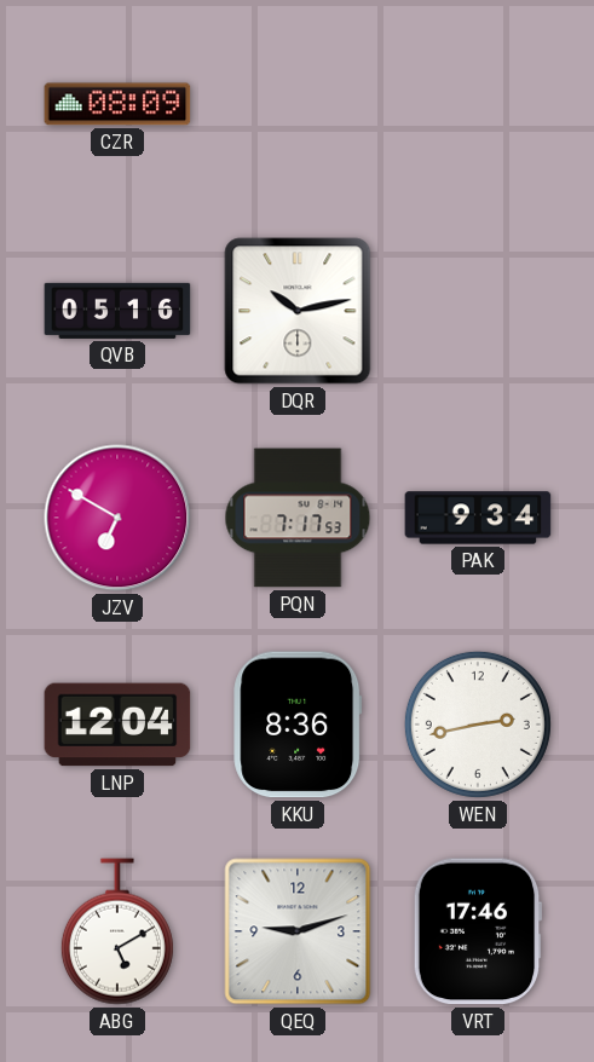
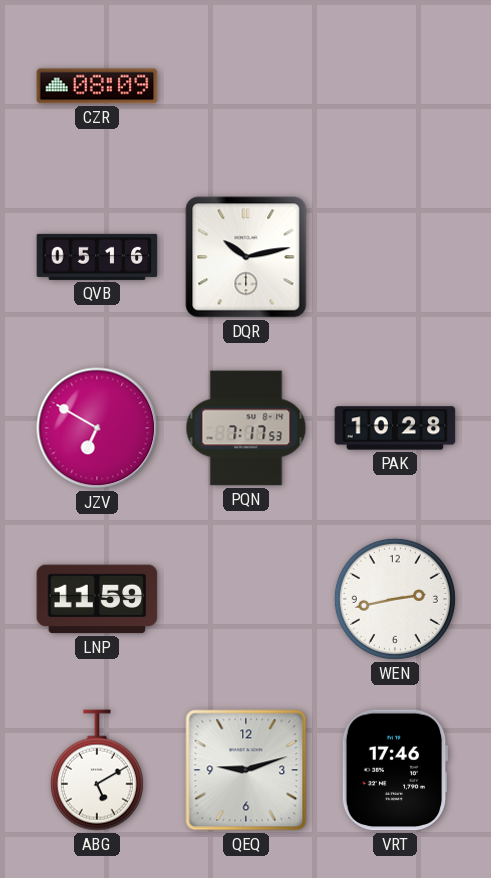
PAK: 9:34 -> 10:28 (395, 428)
LNP: 12:04 -> 11:59 (97, 599)
KKU: 8:36 -> none (298, 725)
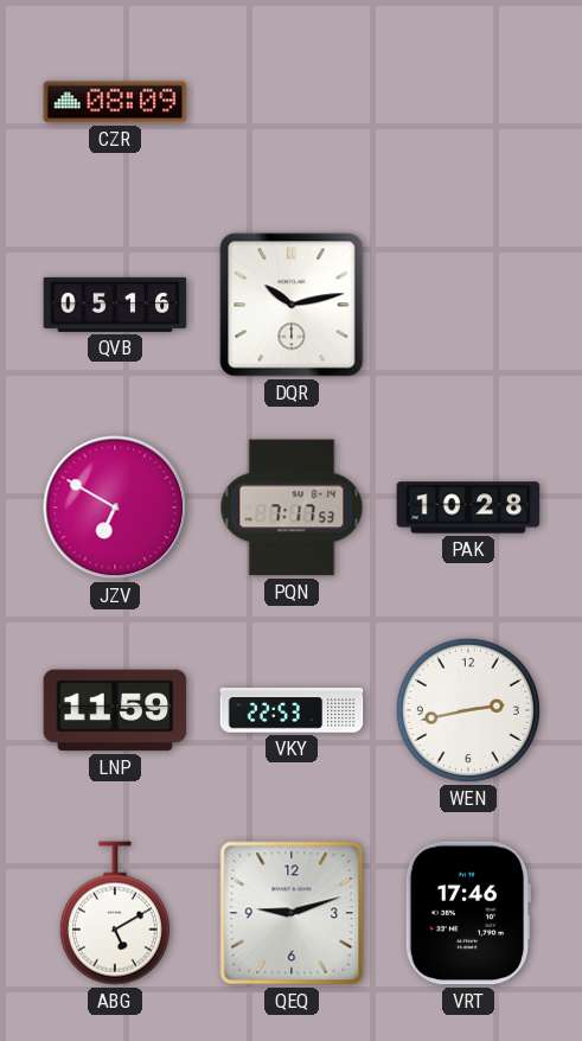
VKY: none -> 22:53 (292, 710)
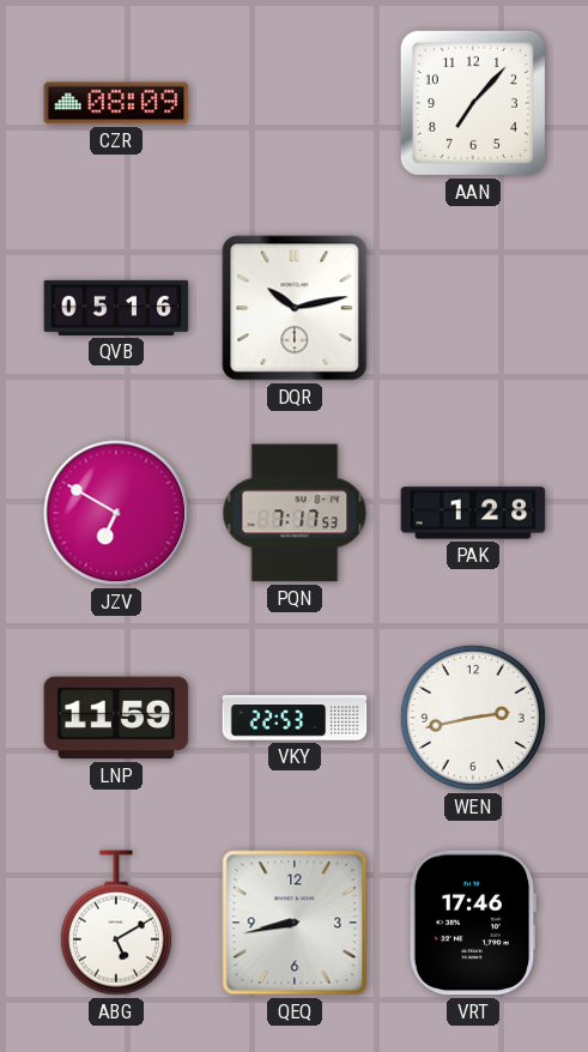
AAN: none -> 7:07 (473, 103)
PAK: 10:28 -> 1:28 (473, 513)
QEQ: 9:12 -> 8:43 (295, 923)
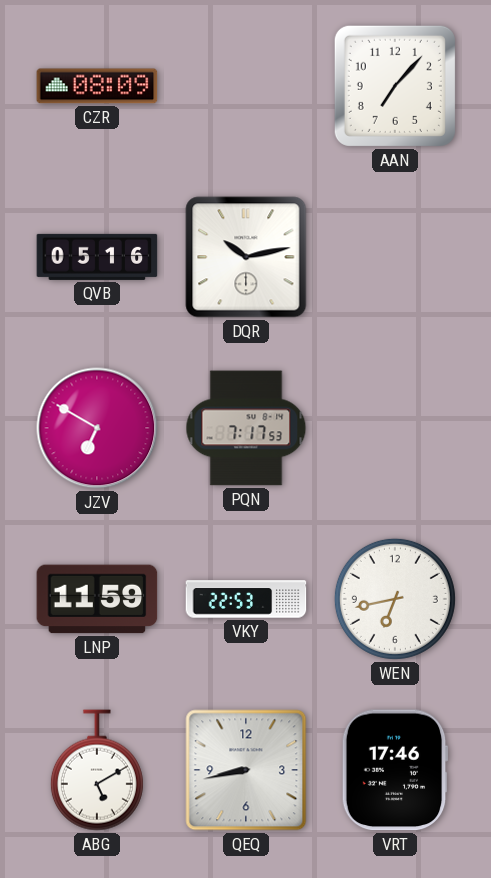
PAK: 1:28 -> none (473, 513)
WEN: 2:43 -> 6:43 (395, 599)
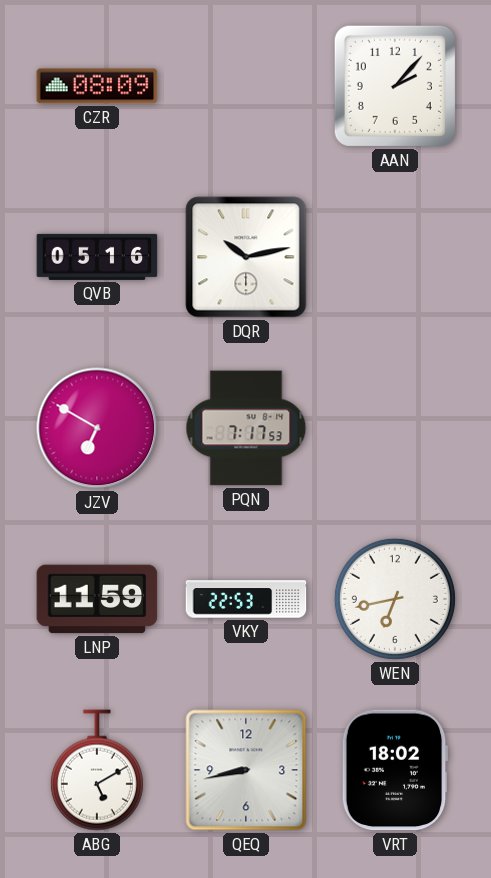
AAN: 7:07 -> 2:07 (395, 86)
VRT: 17:46 -> 18:02 (395, 770)
